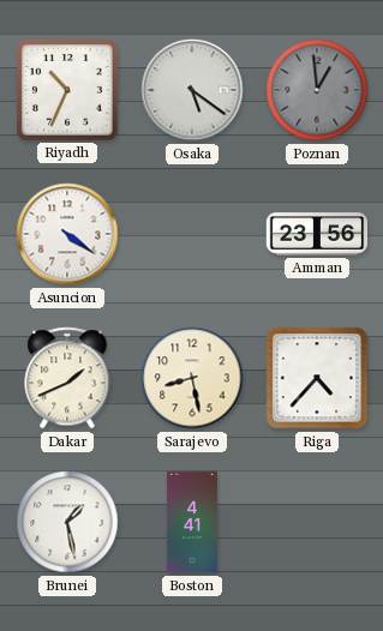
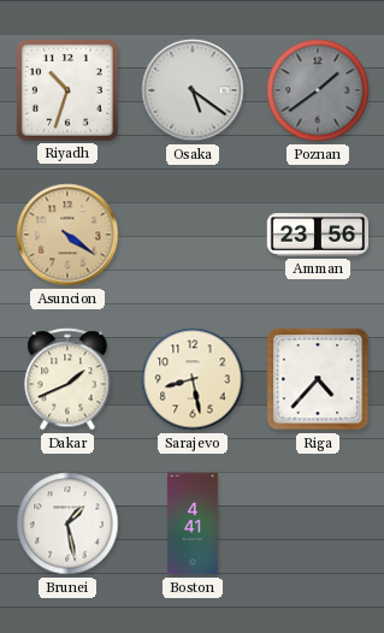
Riyadh: 10:34 -> 10:33 (69, 91)
Poznan: 12:59 -> 1:39 (318, 90)
Asuncion dial: white -> champagne (67, 235)
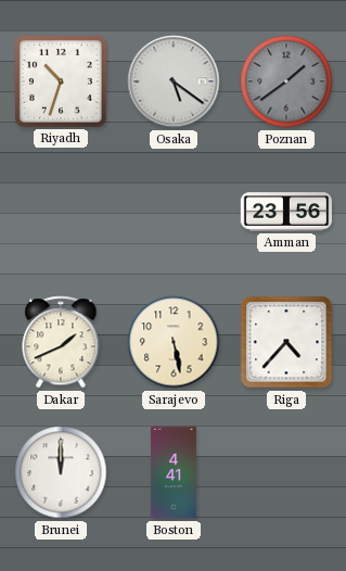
Asuncion: 4:21 -> none (67, 235)
Sarajevo: 8:28 -> 5:28 (174, 342)
Brunei: 1:28 -> 12:00 (61, 472)
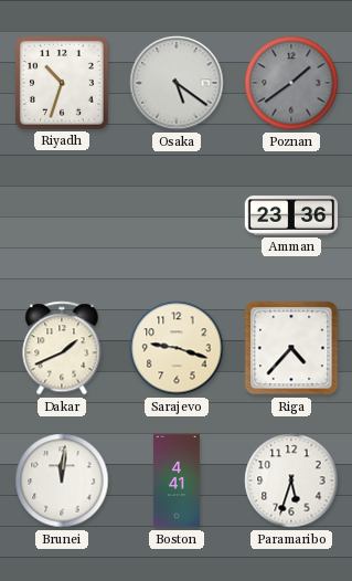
Amman: 23:56 -> 23:36 (291, 215)
Sarajevo: 5:28 -> 9:18 (177, 348)
Brunei: 12:00 -> 12:01 (62, 480)
Paramaribo: none -> 5:33 (291, 480)
